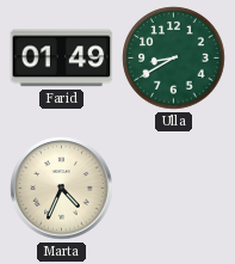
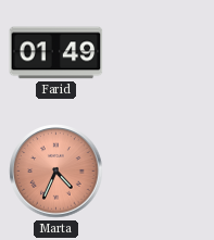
Ulla: 8:40 -> none (174, 59)
Marta dial: cream -> salmon (56, 172)
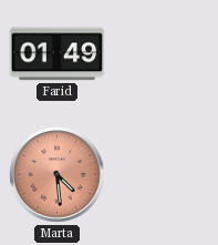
Marta: 4:34 -> 4:29 (58, 175)
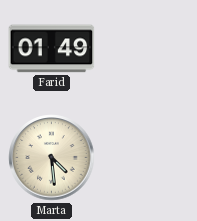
Marta dial: salmon -> cream (52, 158)
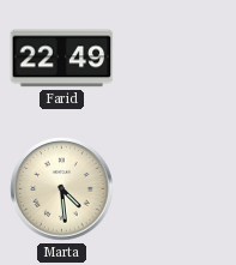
Farid: 01:49 -> 22:49 (62, 59)
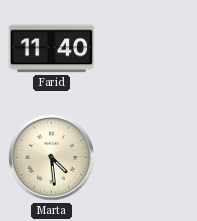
Farid: 22:49 -> 11:40 (52, 49)
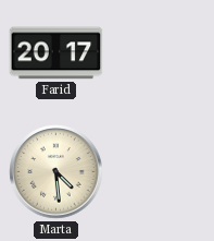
Farid: 11:40 -> 20:17 (56, 53)
